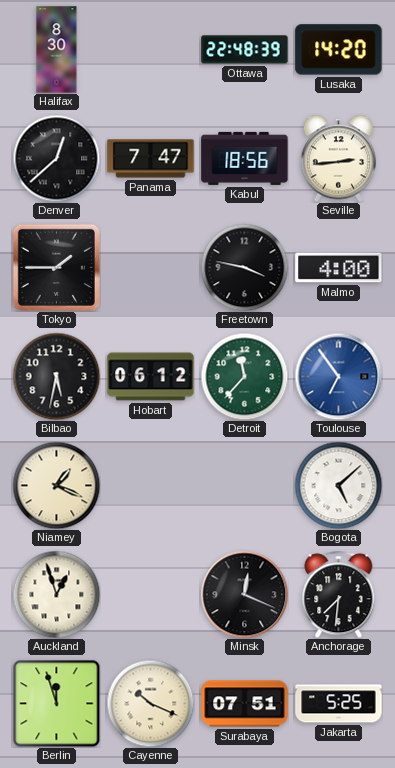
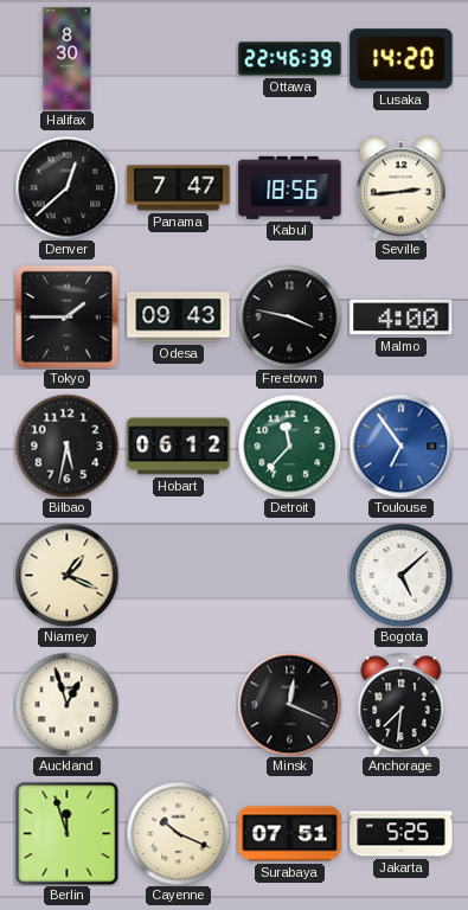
Ottawa: 22:48 -> 22:46 (290, 59)
Odesa: none -> 09:43 (179, 318)
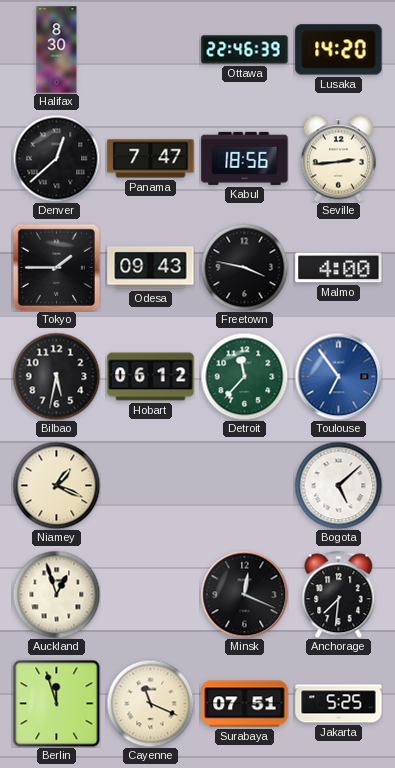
Cayenne: 10:19 -> 11:19 (150, 703)
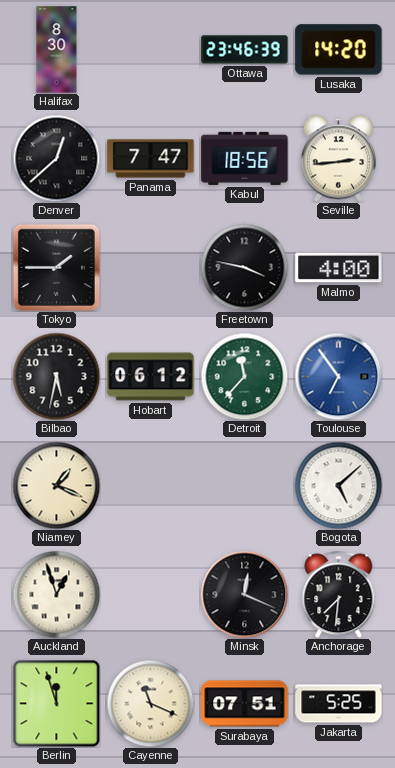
Ottawa: 22:46 -> 23:46 (245, 50)
Odesa: 09:43 -> none (151, 268)
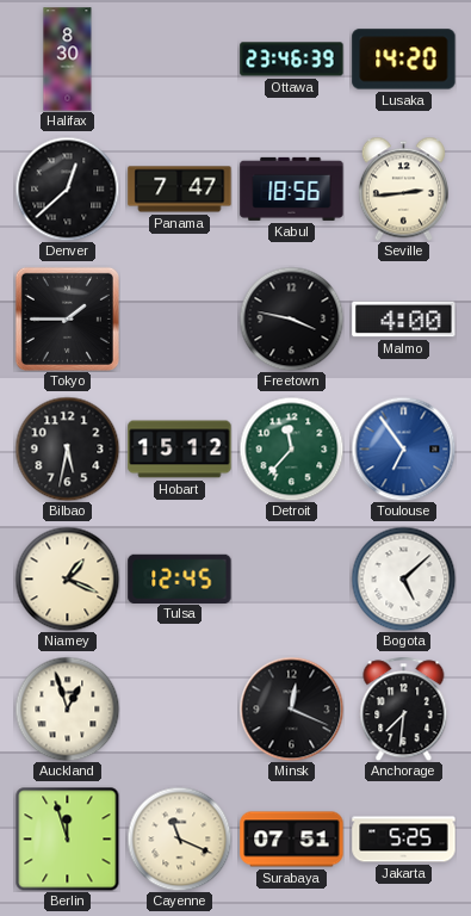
Hobart: 06:12 -> 15:12 (180, 450)
Tulsa: none -> 12:45 (180, 578)
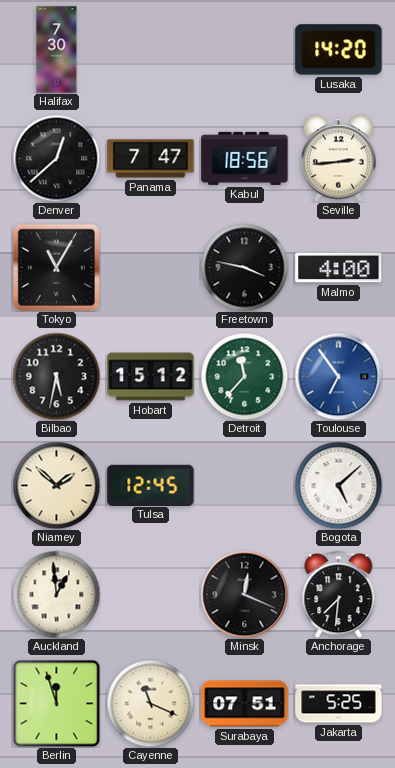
Halifax: 8:30 -> 7:30 (57, 50)
Ottawa: 23:46 -> none (292, 60)
Tokyo: 1:45 -> 11:05 (56, 267)
Niamey: 1:19 -> 1:52 (56, 485)
Auckland: 12:57 -> 12:59 (56, 594)
